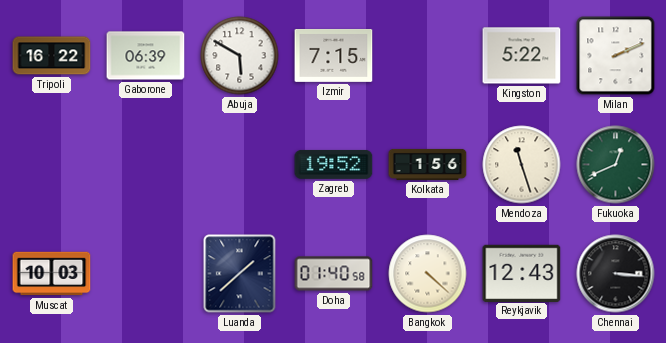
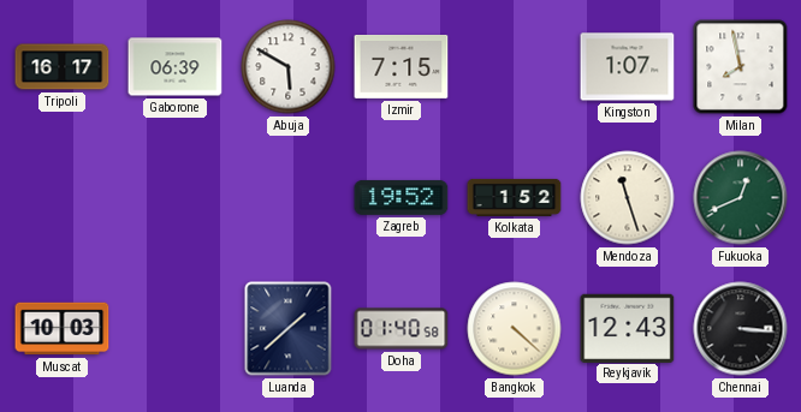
Tripoli: 16:22 -> 16:17 (63, 67)
Kingston: 5:22 -> 1:07 (628, 67)
Milan: 2:11 -> 7:58 (741, 67)
Kolkata: 1:56 -> 1:52 (515, 197)
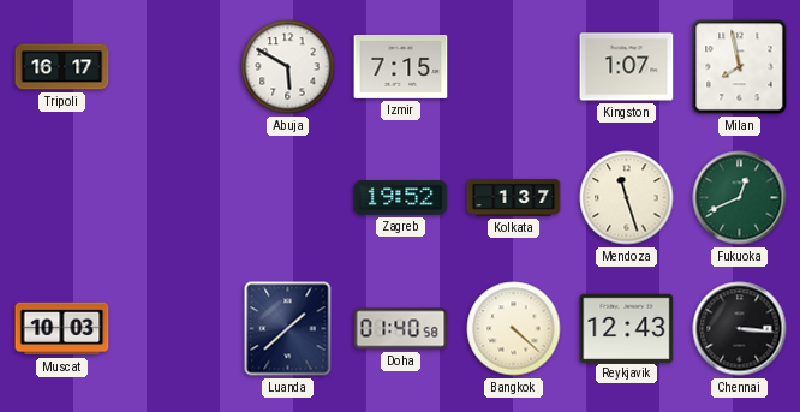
Gaborone: 06:39 -> none (176, 67)
Kolkata: 1:52 -> 1:37 (514, 197)
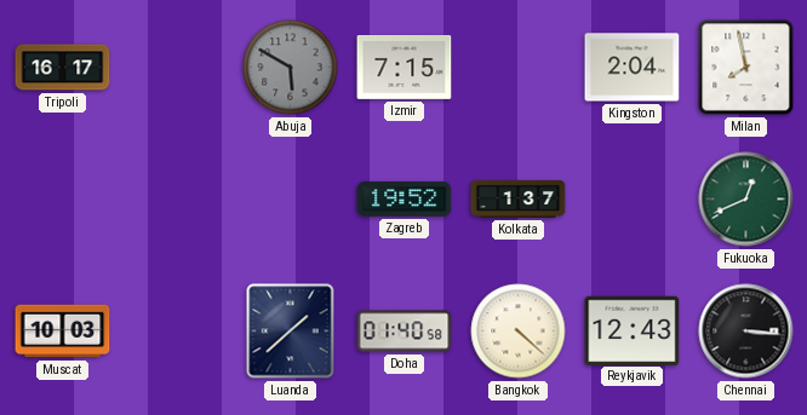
Abuja dial: white -> grey (291, 68)
Kingston: 1:07 -> 2:04 (633, 68)
Mendoza: 11:27 -> none (627, 198)
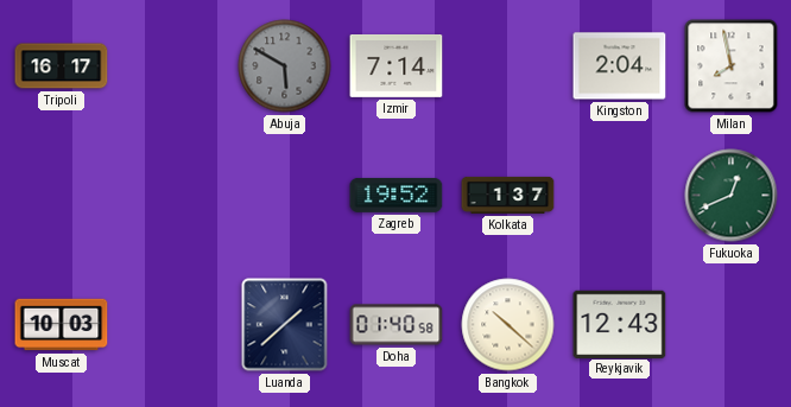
Izmir: 7:15 -> 7:14 (397, 66)
Bangkok: 4:22 -> 10:22 (508, 325)
Chennai: 3:16 -> none (746, 332)
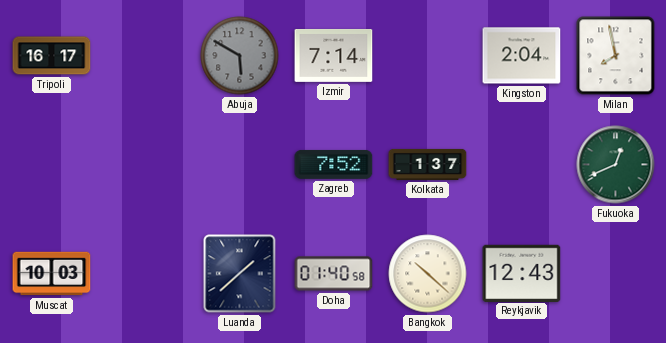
Zagreb: 19:52 -> 7:52 (334, 164)
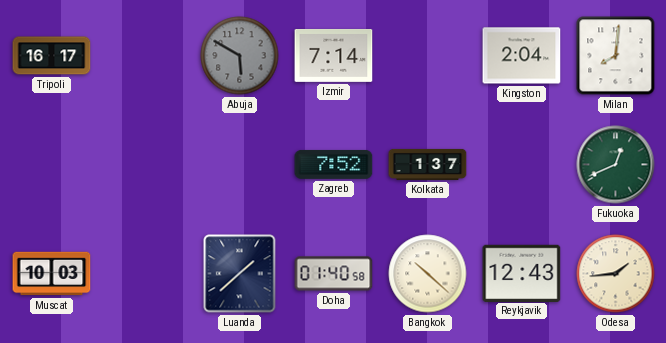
Milan: 7:58 -> 8:01 (616, 56)
Odesa: none -> 1:44 (616, 274)
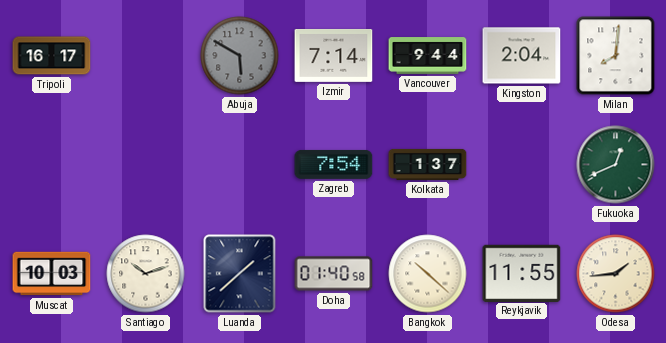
Vancouver: none -> 9:44 (428, 56)
Zagreb: 7:52 -> 7:54 (334, 164)
Santiago: none -> 10:12 (146, 274)
Reykjavik: 12:43 -> 11:55 (522, 273)
